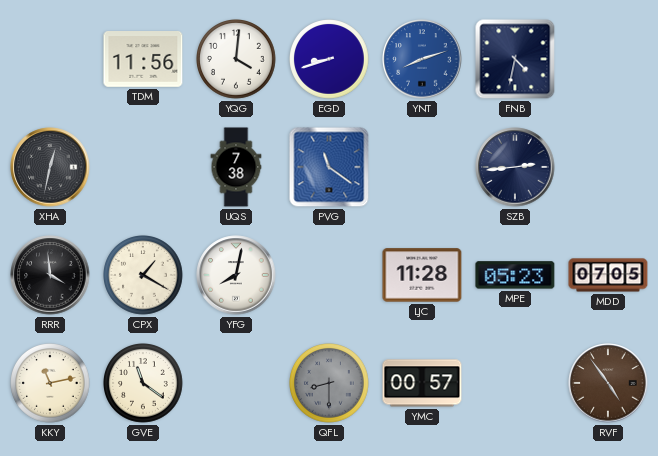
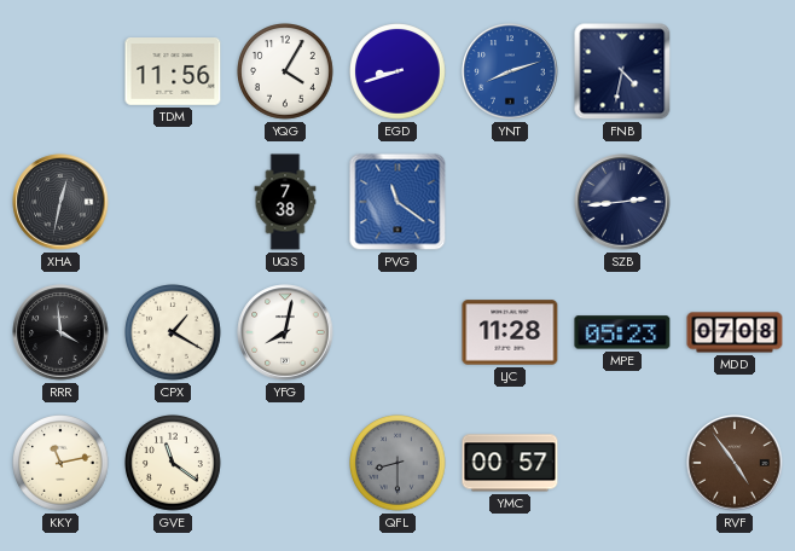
YQG: 4:01 -> 4:05 (286, 72)
MDD: 07:05 -> 07:08 (735, 332)
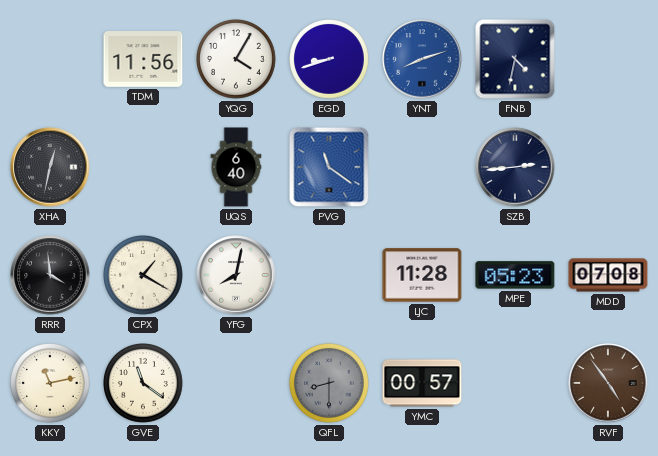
UQS: 7:38 -> 6:40 (236, 167)
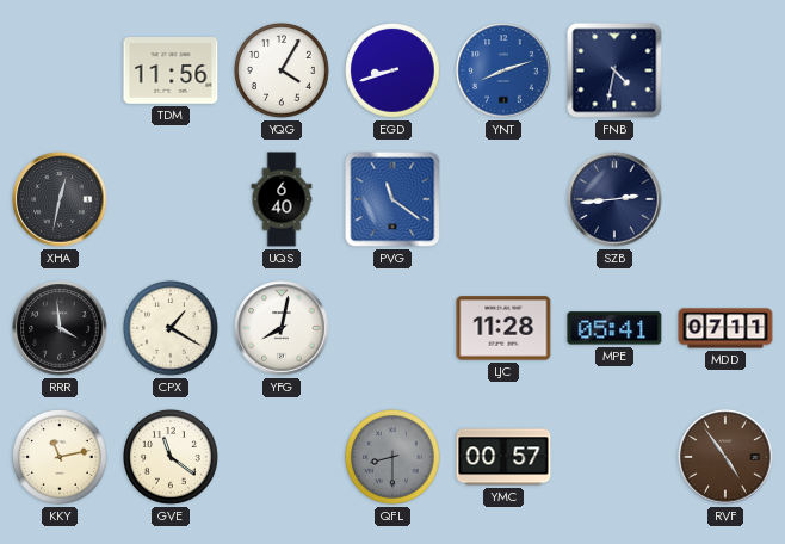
MPE: 05:23 -> 05:41 (614, 328)
MDD: 07:08 -> 07:11 (725, 328)
